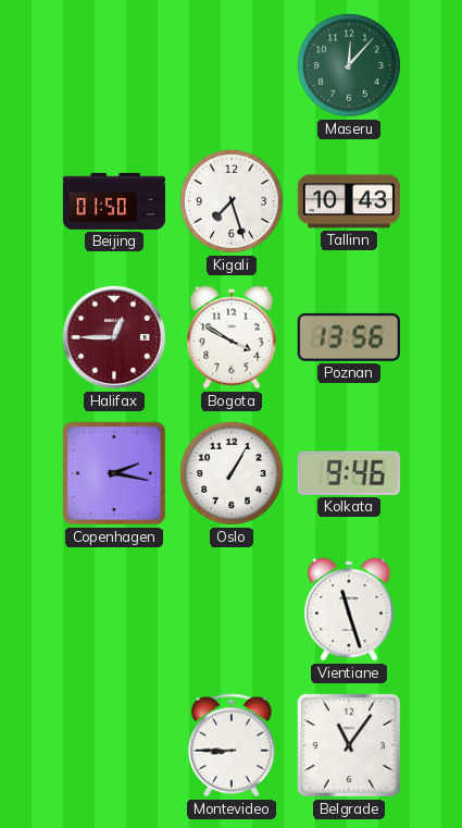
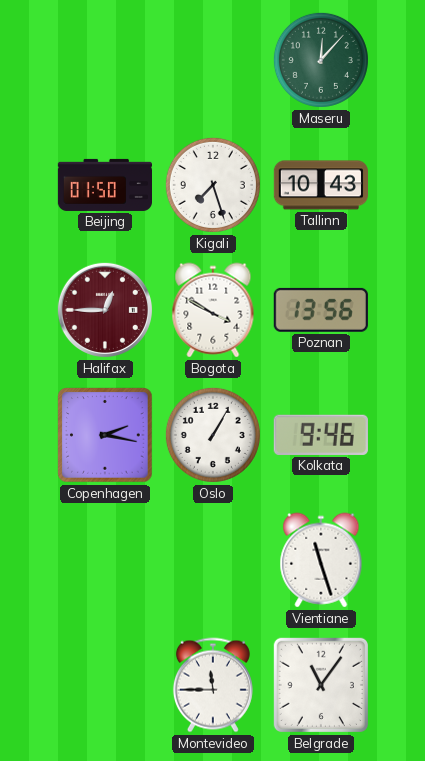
Montevideo: 8:45 -> 11:45 (213, 685)
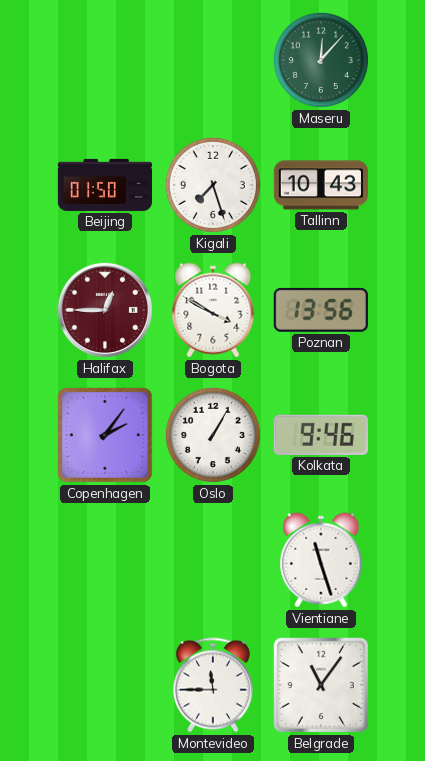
Copenhagen: 2:17 -> 2:06 (105, 435)
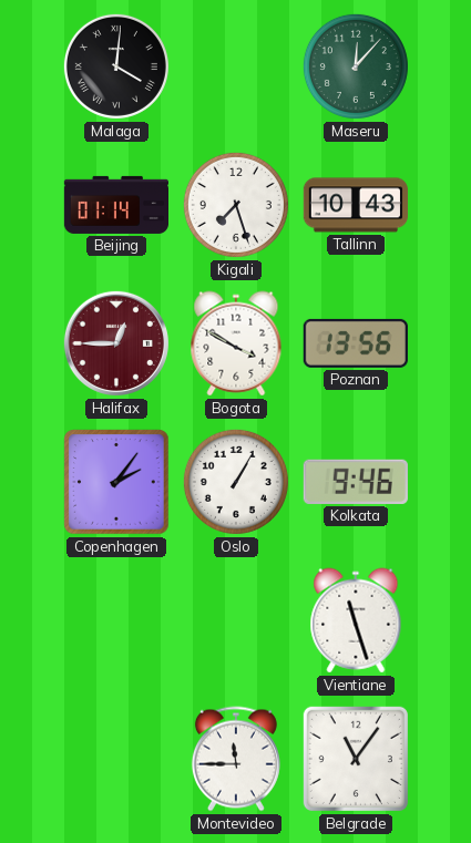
Malaga: none -> 4:01 (116, 66)
Beijing: 01:50 -> 01:14 (115, 205)
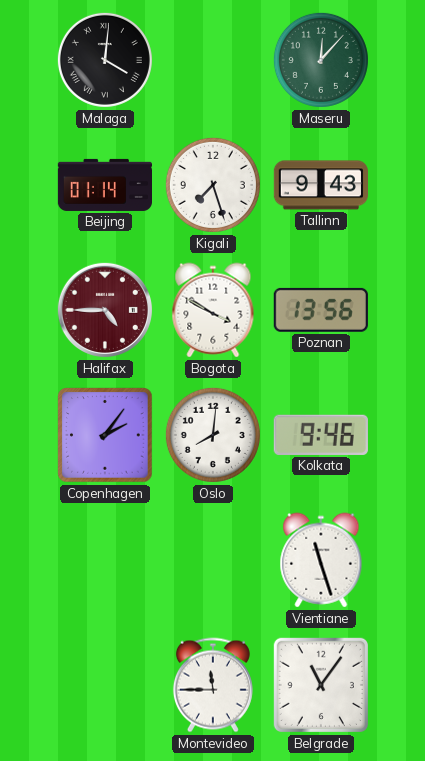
Tallinn: 10:43 -> 9:43 (321, 185)
Halifax: 12:45 -> 4:45 (105, 310)
Oslo: 1:05 -> 8:01 (213, 435)
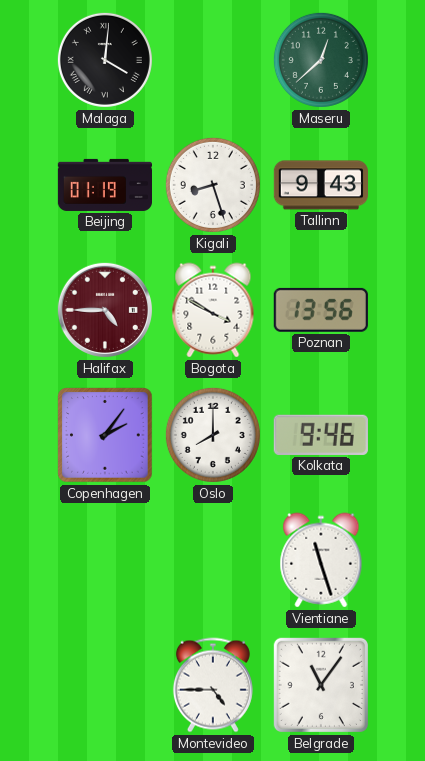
Maseru: 12:07 -> 12:38 (321, 60)
Beijing: 01:14 -> 01:19 (104, 185)
Kigali: 7:27 -> 8:27 (213, 185)
Oslo: 8:01 -> 8:00 (213, 435)
Montevideo: 11:45 -> 4:45 (213, 685)
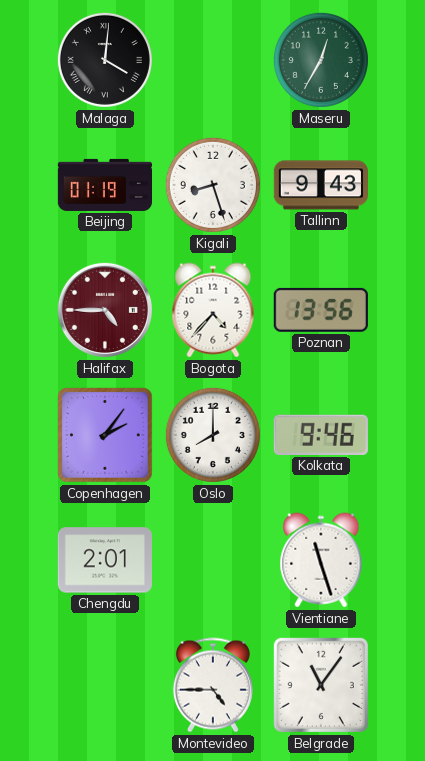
Maseru: 12:38 -> 12:35 (321, 60)
Bogota: 3:50 -> 4:37 (213, 310)
Chengdu: none -> 2:01 (105, 560)
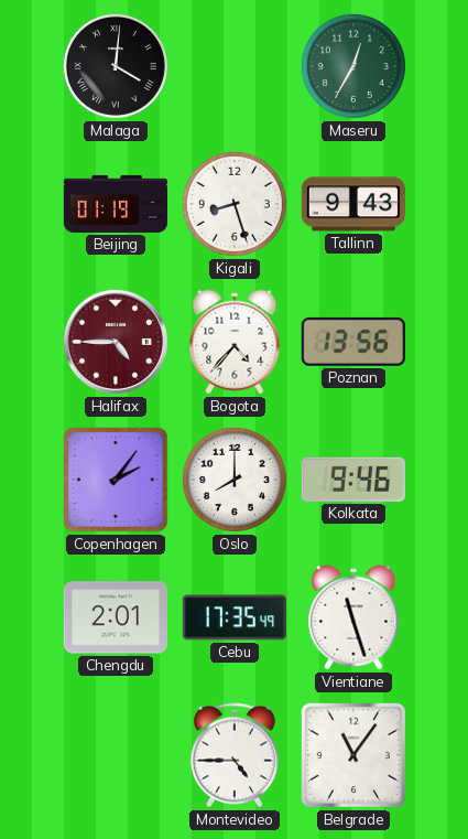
Cebu: none -> 17:35 (233, 617)
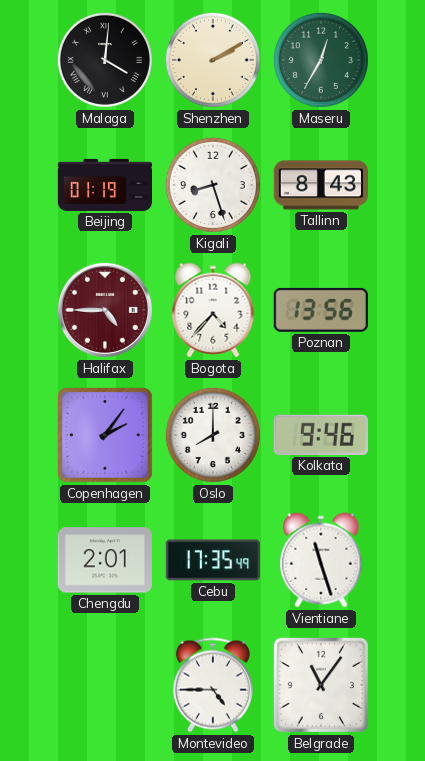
Shenzhen: none -> 2:10 (213, 60)
Tallinn: 9:43 -> 8:43 (321, 185)
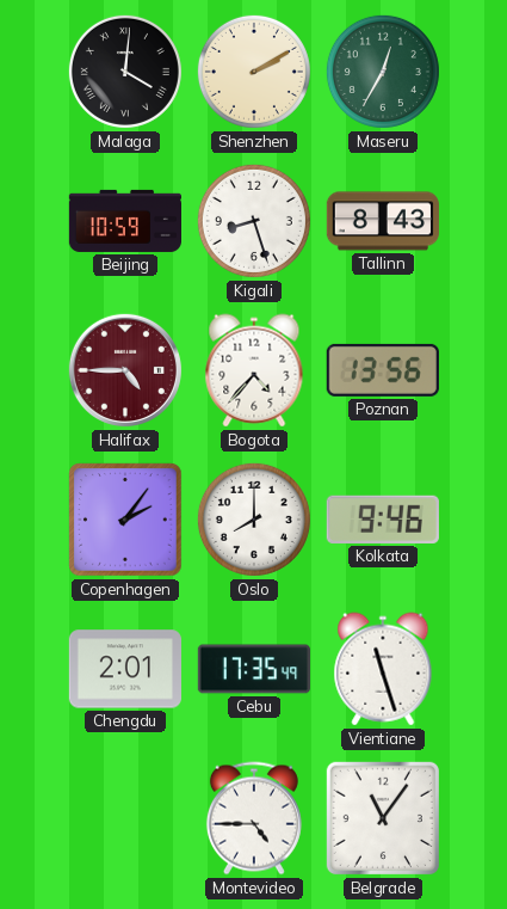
Beijing: 01:19 -> 10:59 (124, 221)
